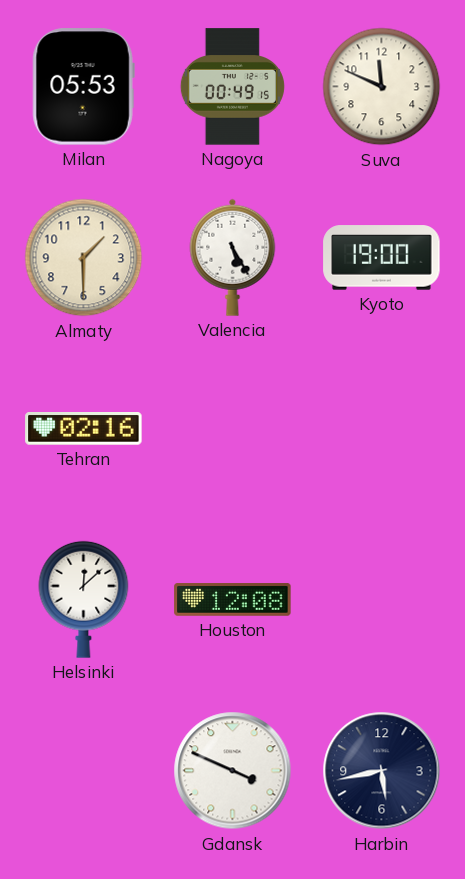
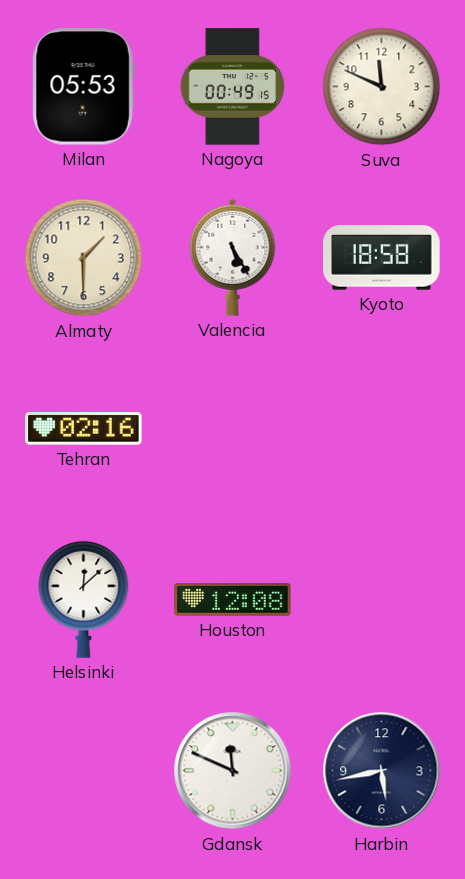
Kyoto: 19:00 -> 18:58 (382, 258)
Gdansk: 3:49 -> 11:49 (233, 771)
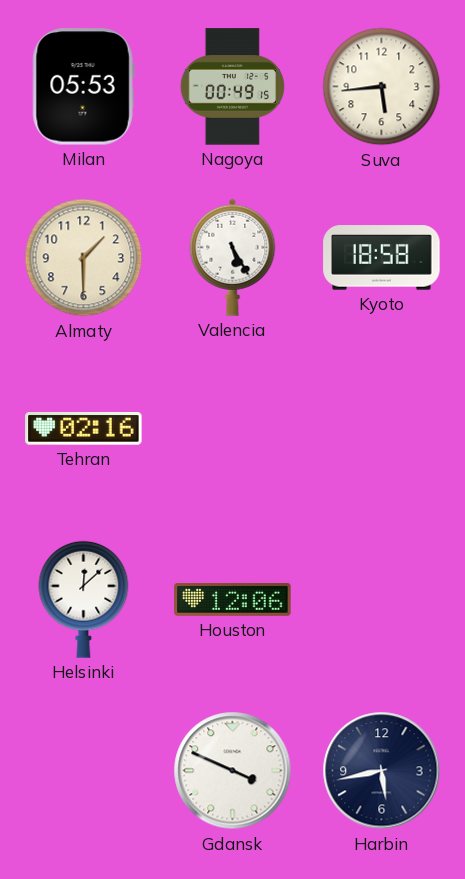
Suva: 11:49 -> 5:44 (382, 87)
Houston: 12:08 -> 12:06 (233, 600)
Gdansk: 11:49 -> 3:49 (233, 771)
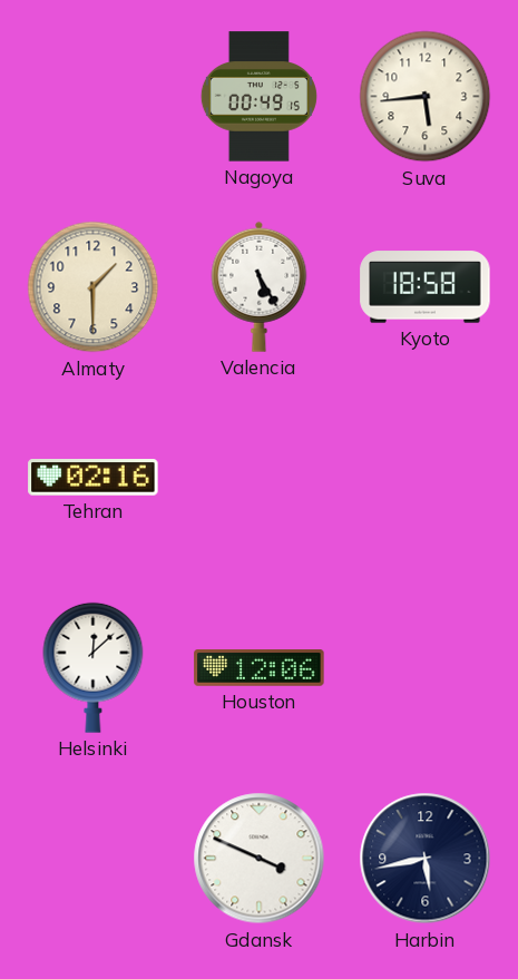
Milan: 05:53 -> none (83, 87)
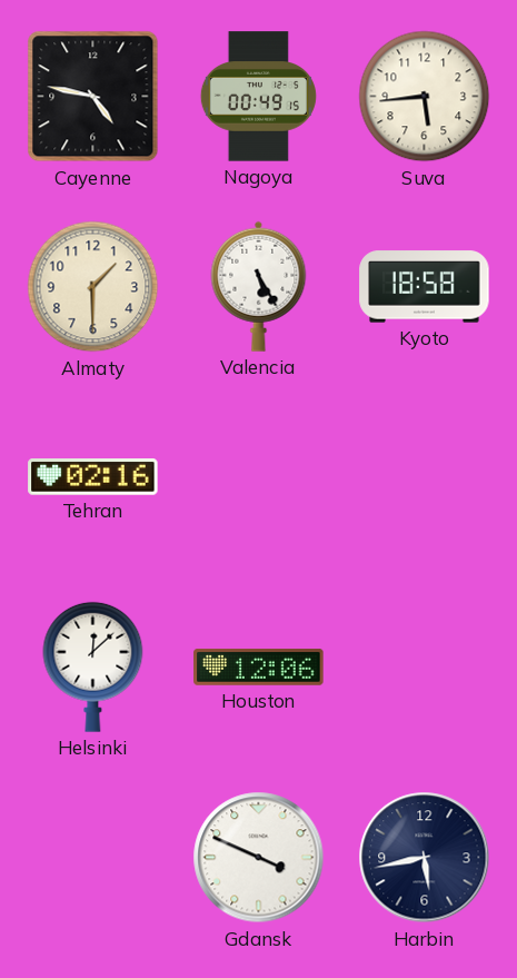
Cayenne: none -> 4:47 (93, 97)
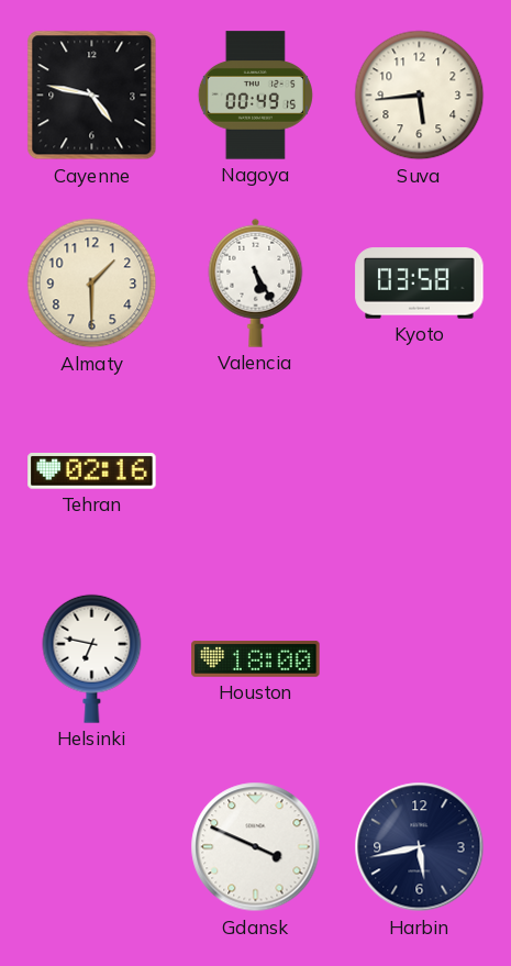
Kyoto: 18:58 -> 03:58 (420, 284)
Helsinki: 12:08 -> 6:47 (92, 658)
Houston: 12:06 -> 18:00 (256, 659)
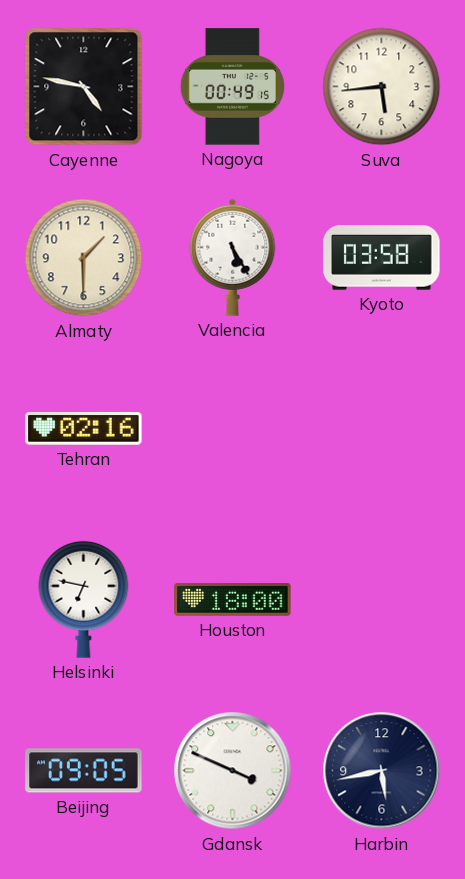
Beijing: none -> 09:05 (84, 771)
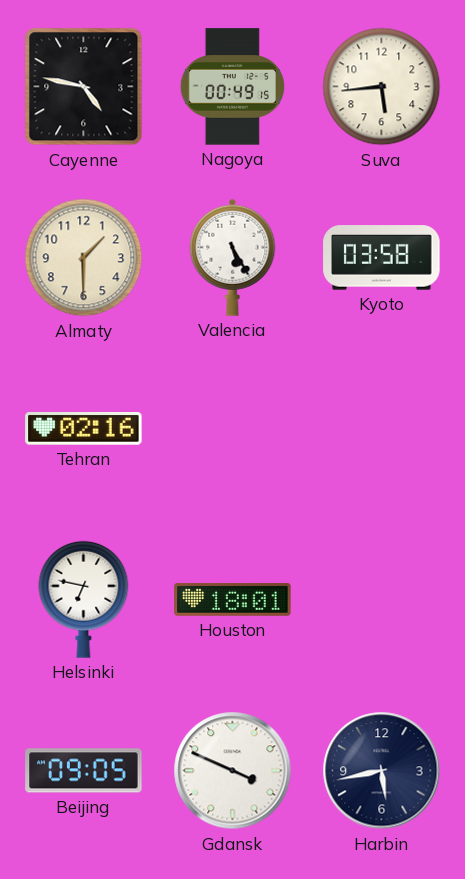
Houston: 18:00 -> 18:01 (233, 600)
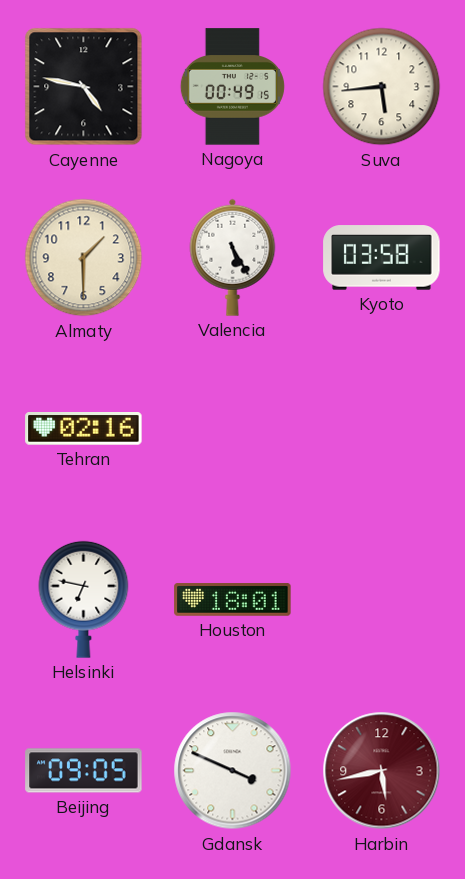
Harbin dial: navy -> burgundy (382, 771)
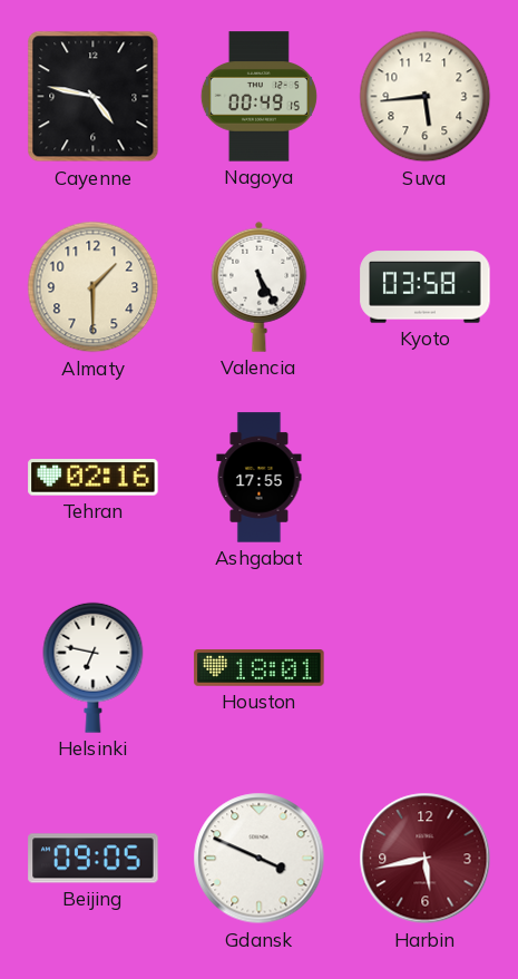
Ashgabat: none -> 17:55 (260, 478)
